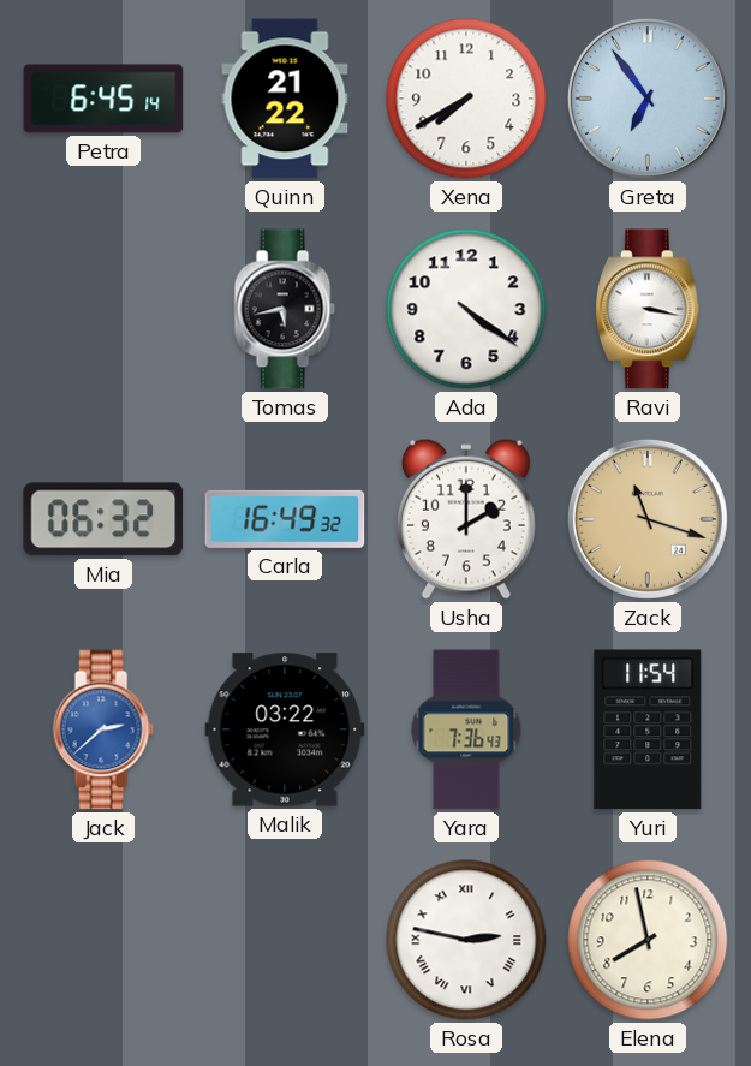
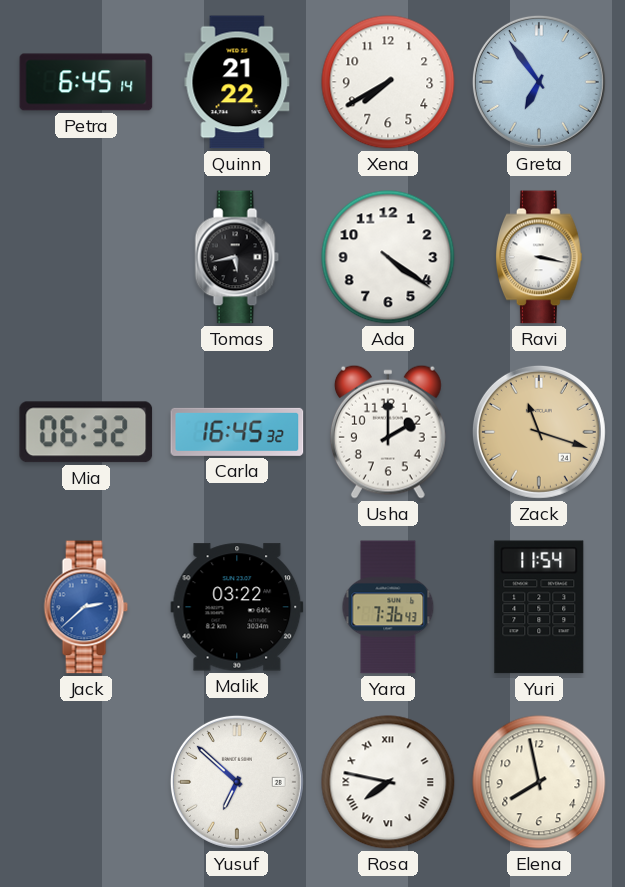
Carla: 16:49 -> 16:45 (237, 432)
Yusuf: none -> 6:52 (237, 782)
Rosa: 2:47 -> 7:47 (388, 782)
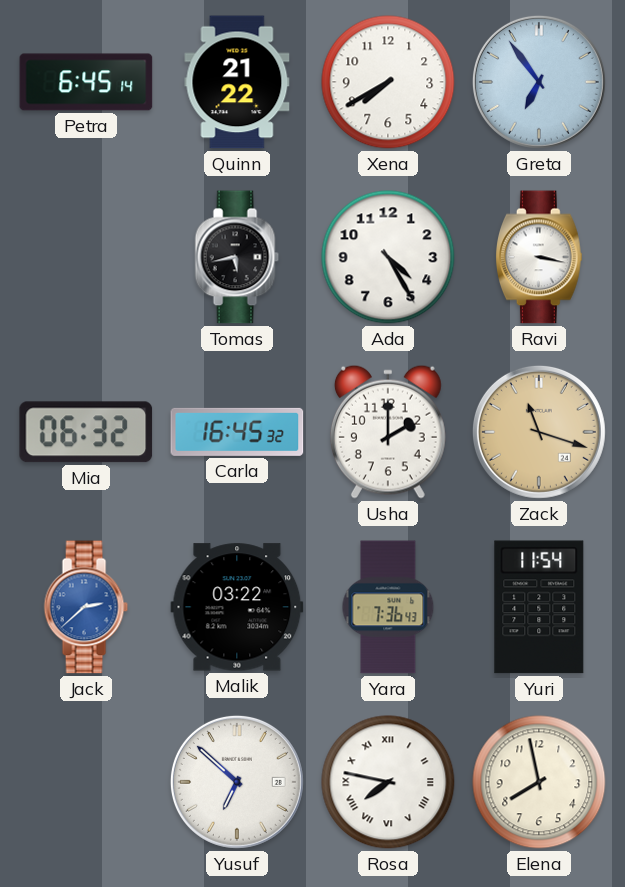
Ada: 4:21 -> 4:25 (388, 257)
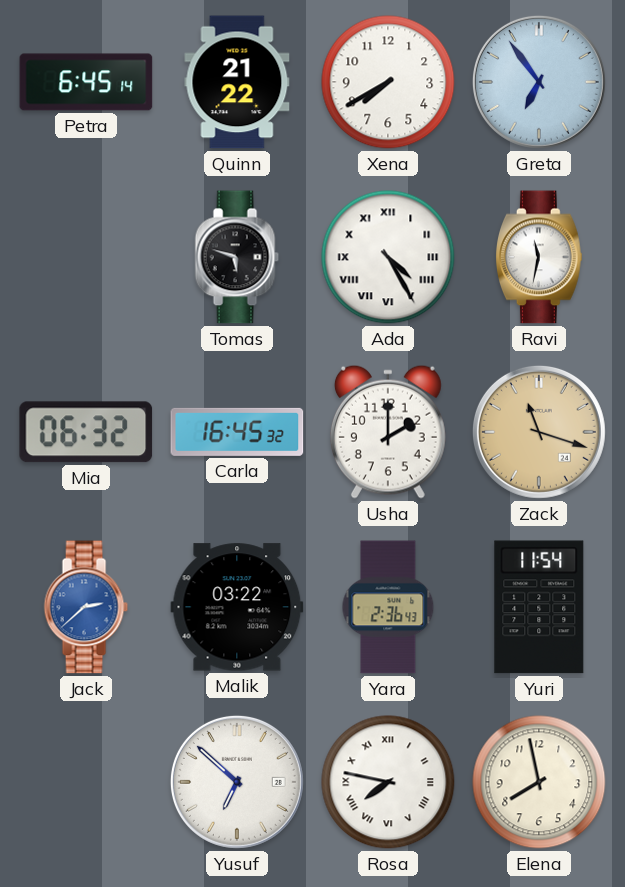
Tomas: 5:43 -> 5:48 (237, 257)
Ada numerals: Arabic -> Roman (388, 257)
Ravi: 3:17 -> 11:32 (539, 257)
Yara: 7:36 -> 2:36 (388, 607)
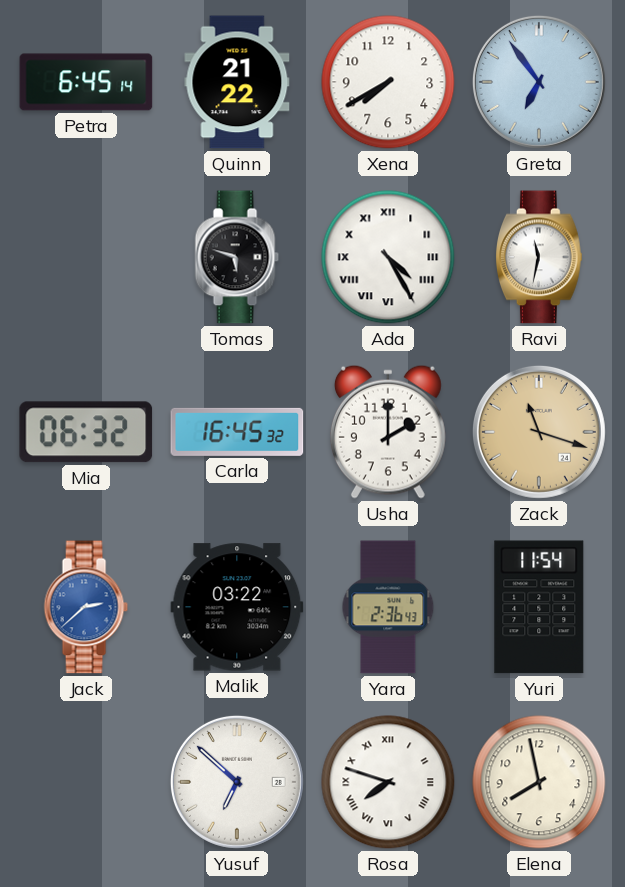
Rosa: 7:47 -> 7:48 (388, 782)
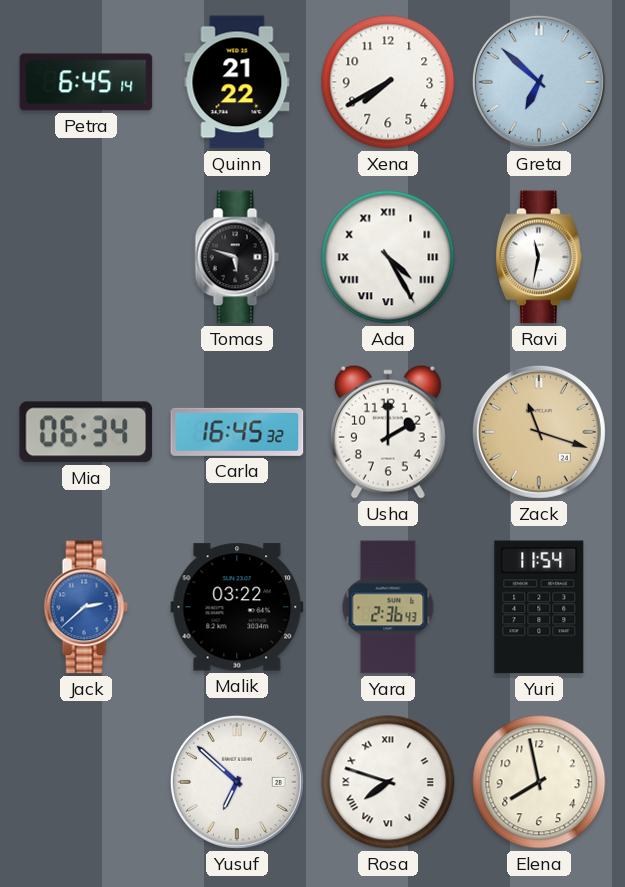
Greta: 6:54 -> 6:52 (539, 82)
Mia: 06:32 -> 06:34 (86, 432)
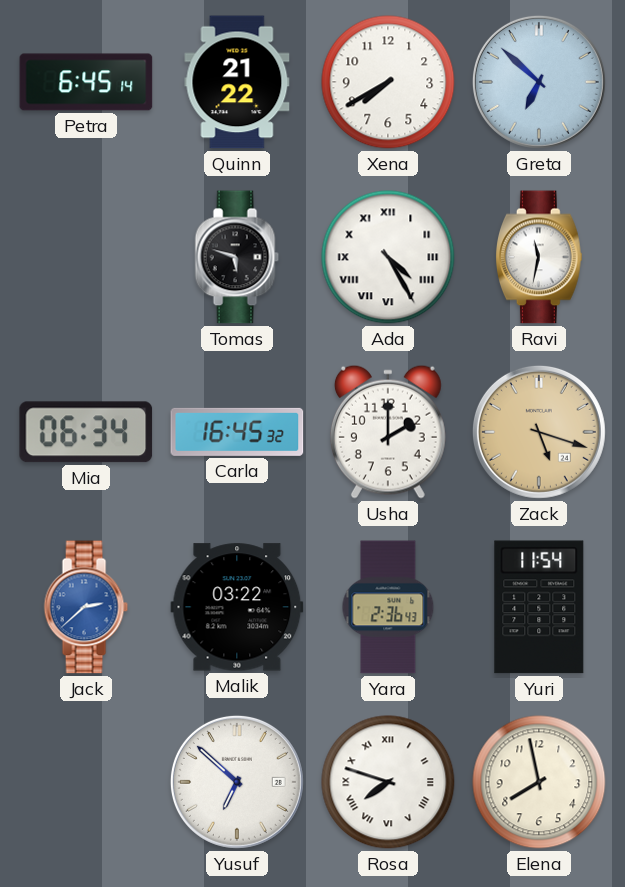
Zack: 11:18 -> 5:18 (539, 432)
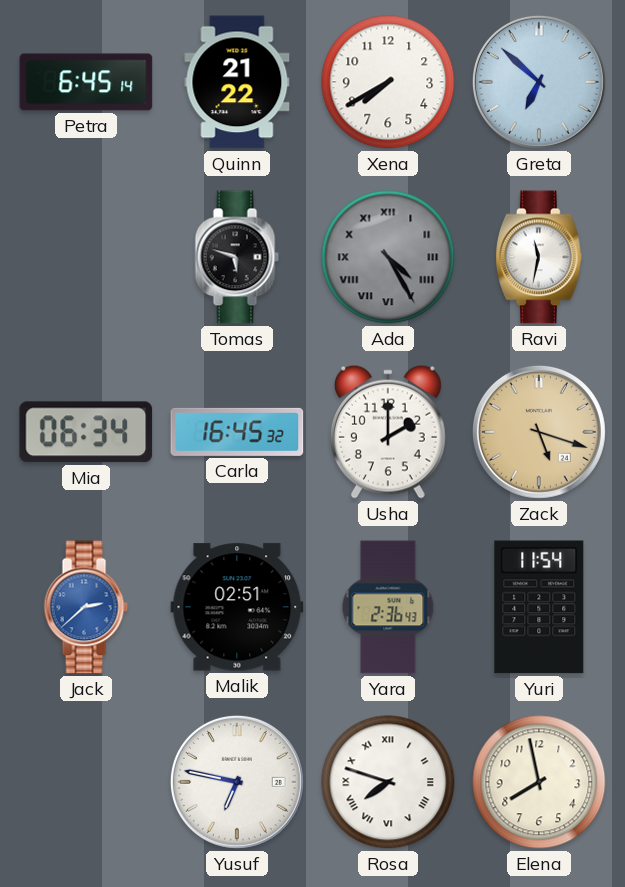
Ada dial: white -> grey (388, 257)
Malik: 03:22 -> 02:51 (237, 607)
Yusuf: 6:52 -> 6:47 (237, 782)
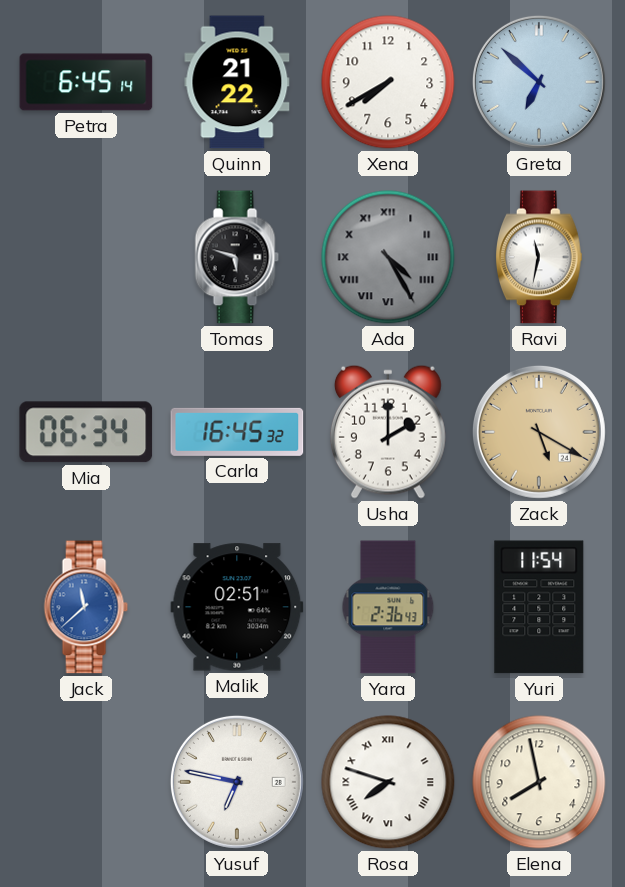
Zack: 5:18 -> 5:20 (539, 432)
Jack: 2:38 -> 11:38 (86, 607)
